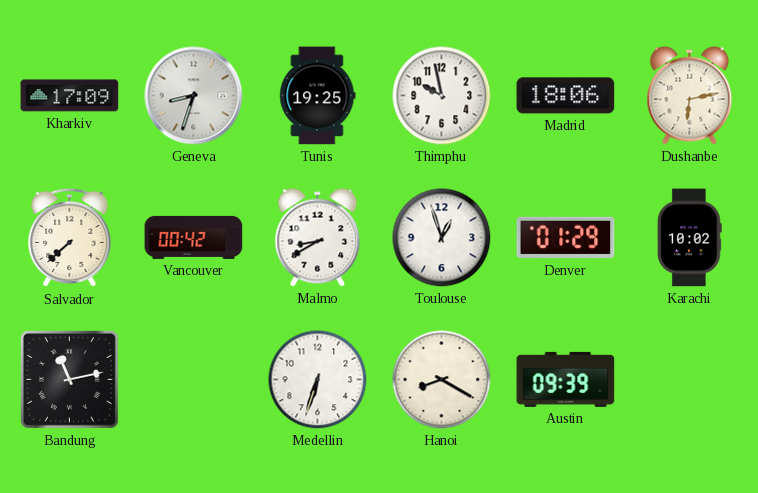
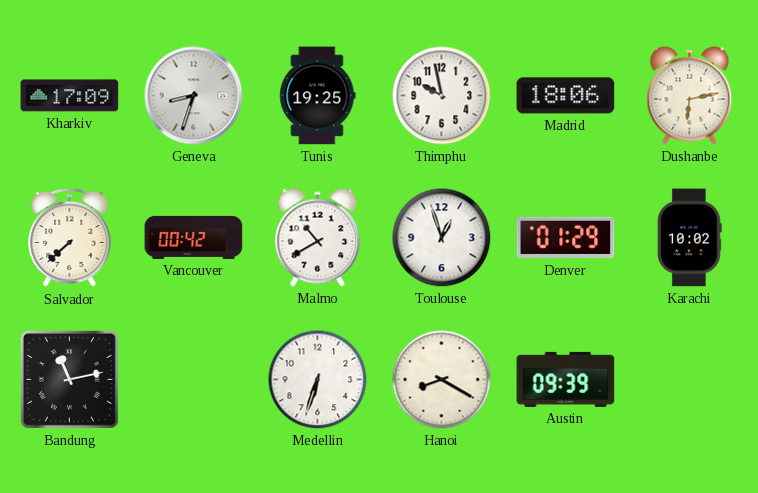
Malmo: 8:40 -> 10:40 (318, 238)
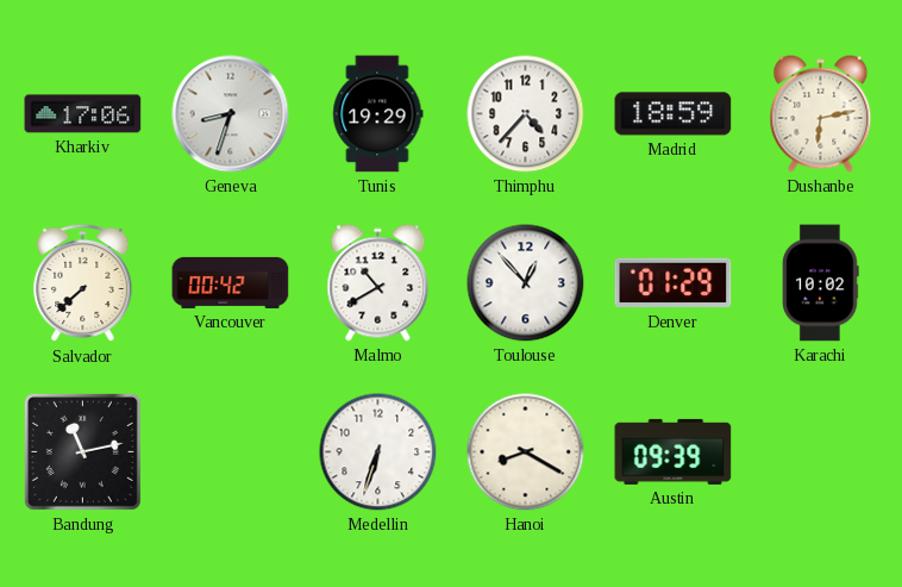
Kharkiv: 17:09 -> 17:06 (83, 114)
Tunis: 19:25 -> 19:29 (378, 114)
Thimphu: 9:58 -> 4:37 (526, 114)
Madrid: 18:06 -> 18:59 (674, 114)
Toulouse: 12:57 -> 12:53 (526, 283)
